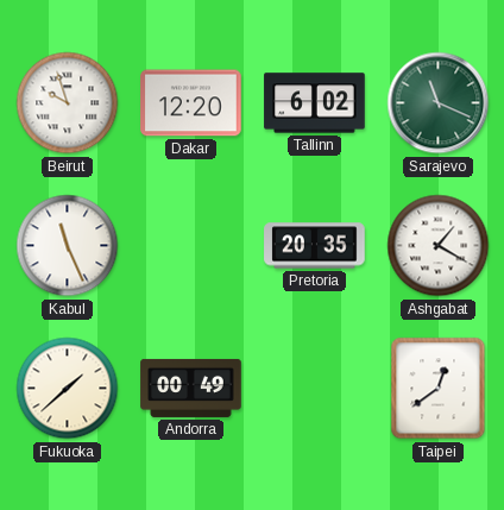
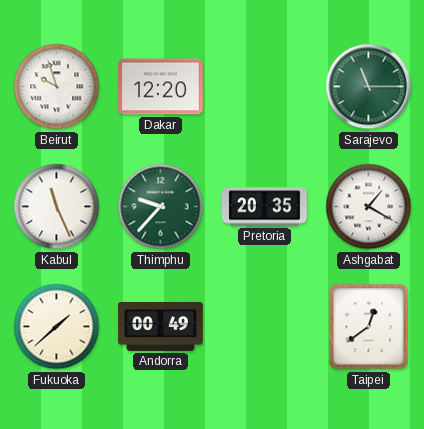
Tallinn: 6:02 -> none (315, 103)
Sarajevo: 11:19 -> 11:15 (369, 87)
Thimphu: none -> 9:37 (161, 207)
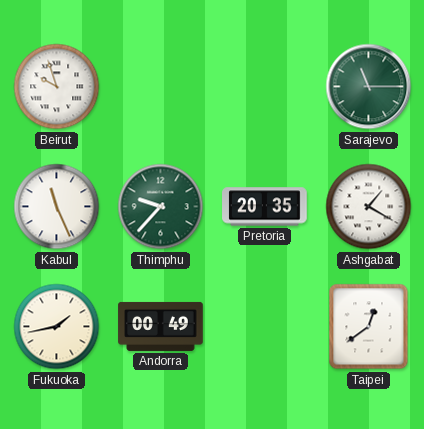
Dakar: 12:20 -> none (161, 87)
Fukuoka: 1:38 -> 1:43 (57, 327)
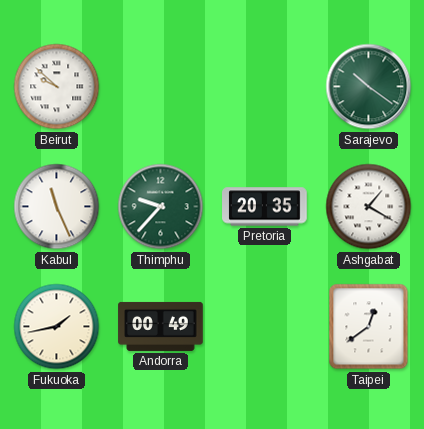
Beirut: 9:57 -> 9:52 (57, 87)
Sarajevo: 11:15 -> 10:21 (369, 87)
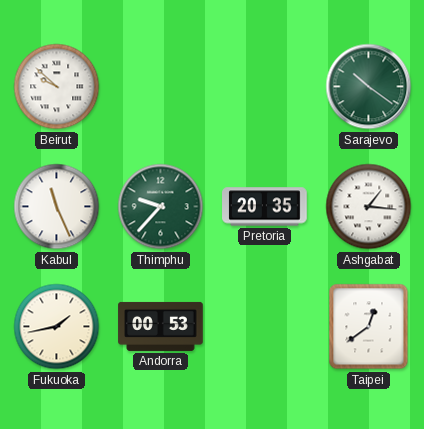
Ashgabat: 1:20 -> 1:16 (369, 207)
Andorra: 00:49 -> 00:53 (161, 326)
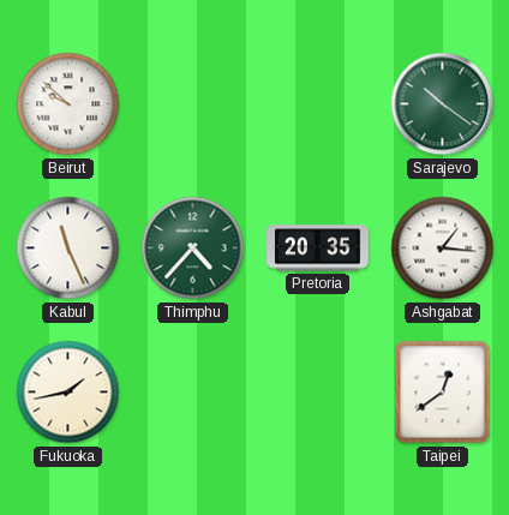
Thimphu: 9:37 -> 4:37 (193, 248)
Andorra: 00:53 -> none (161, 326)
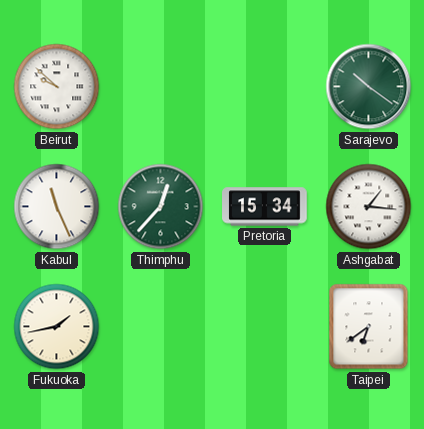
Thimphu: 4:37 -> 12:37 (161, 207)
Pretoria: 20:35 -> 15:34 (265, 207)
Taipei: 12:39 -> 6:39 (369, 327)
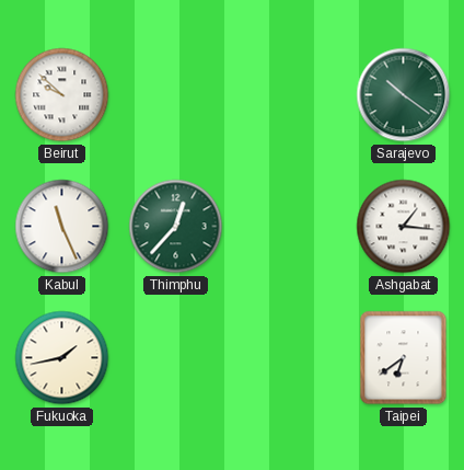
Pretoria: 15:34 -> none (265, 207)
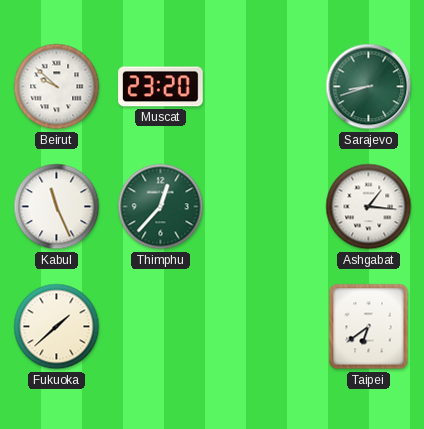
Muscat: none -> 23:20 (161, 87)
Sarajevo: 10:21 -> 8:42 (369, 87)
Fukuoka: 1:43 -> 1:38 (57, 327)
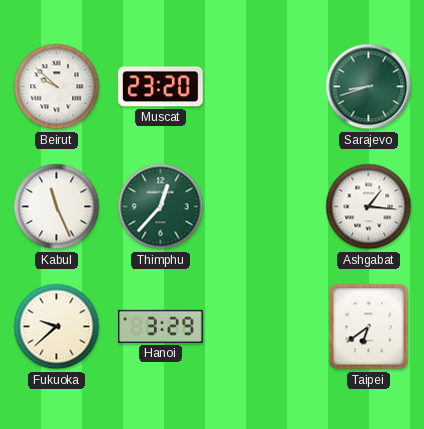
Fukuoka: 1:38 -> 9:38 (57, 327)
Hanoi: none -> 3:29 (161, 326)
